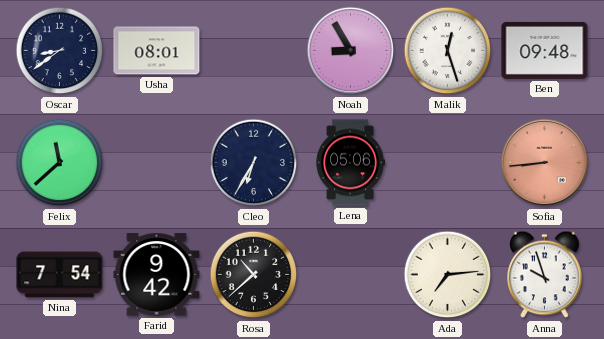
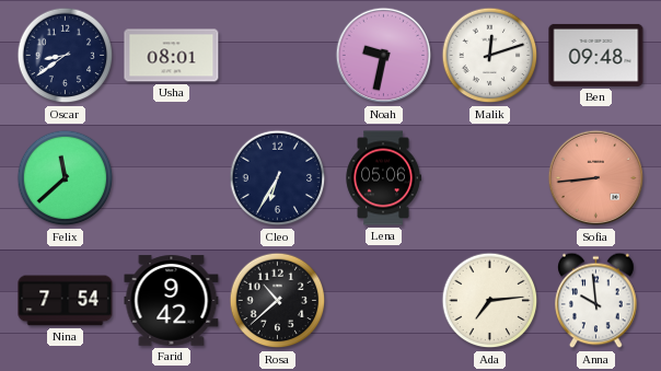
Noah: 8:55 -> 9:32 (384, 56)
Malik: 12:27 -> 12:12 (490, 56)
Anna: 9:57 -> 9:59 (596, 301)
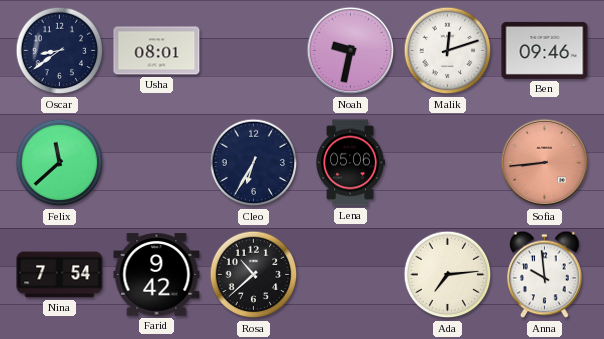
Ben: 09:48 -> 09:46 (545, 50)
